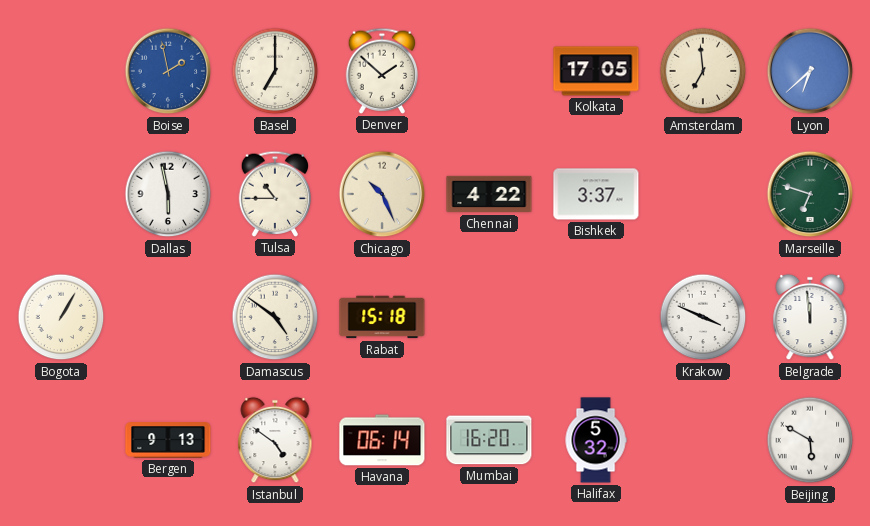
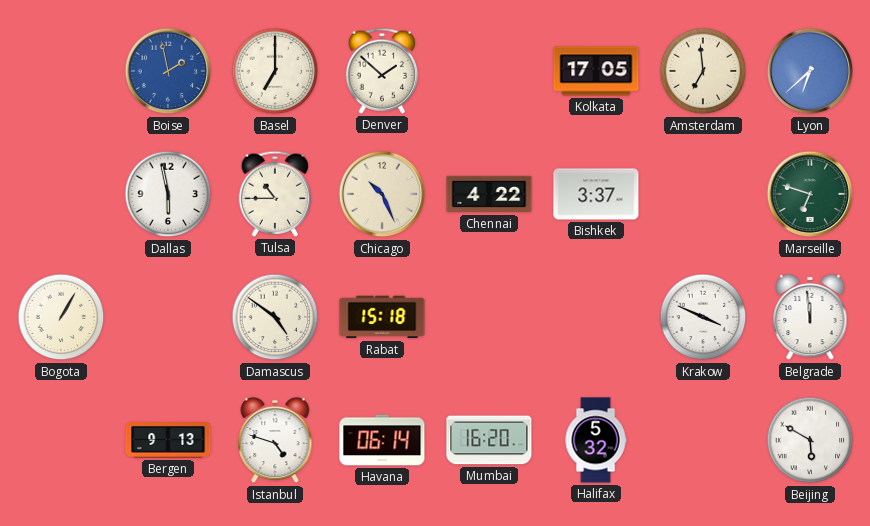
Istanbul: 4:51 -> 4:48 (275, 440)
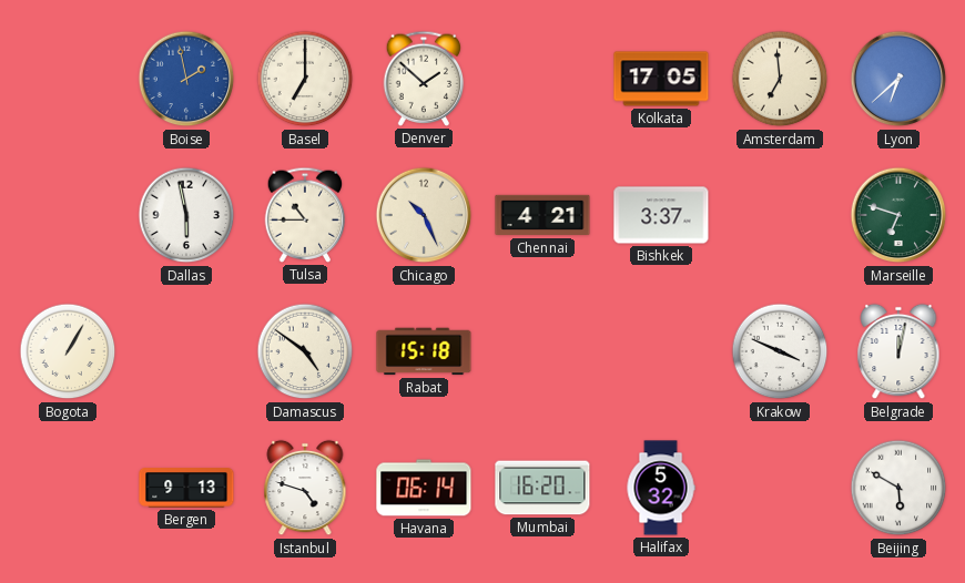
Chennai: 4:22 -> 4:21 (542, 215)
Belgrade: 11:59 -> 12:02 (898, 351)
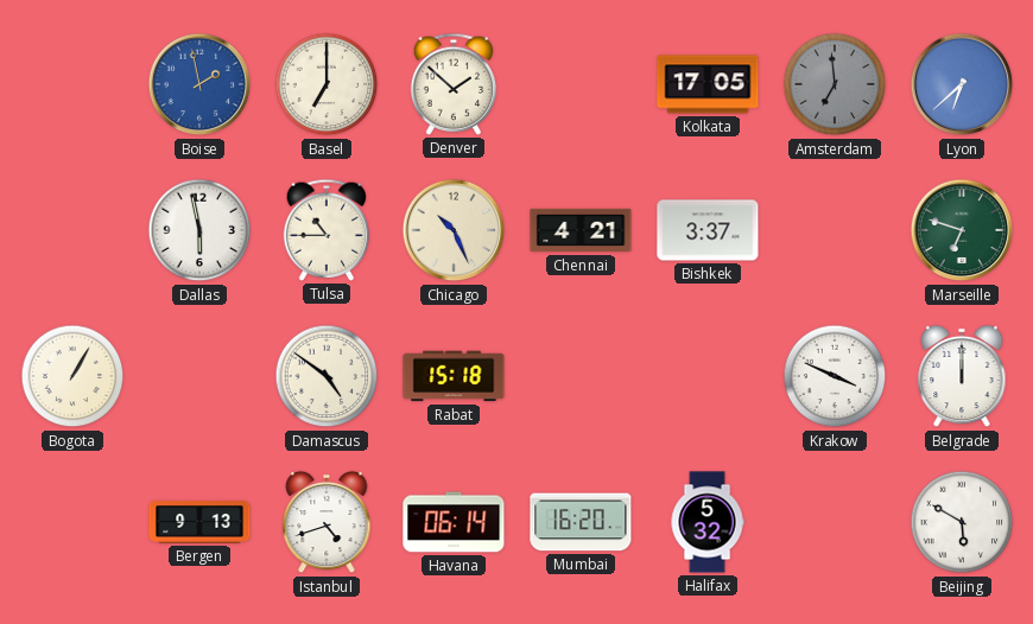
Amsterdam dial: cream -> grey (835, 84)
Belgrade: 12:02 -> 12:00 (962, 376)
Istanbul: 4:48 -> 4:42 (327, 522)
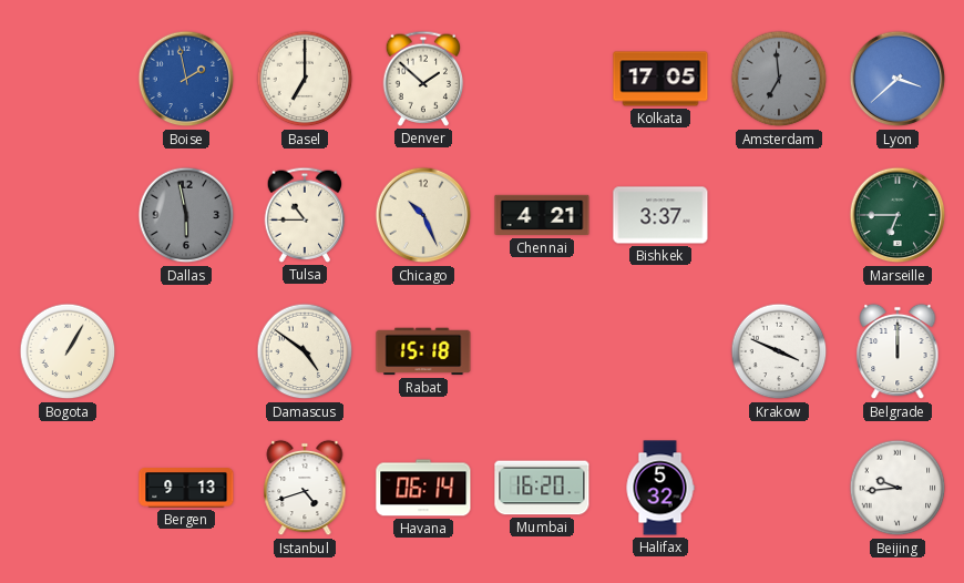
Lyon: 6:38 -> 3:38 (898, 79)
Dallas dial: white -> grey (186, 215)
Marseille: 6:48 -> 6:45 (898, 215)
Beijing: 5:50 -> 9:44 (898, 488)
